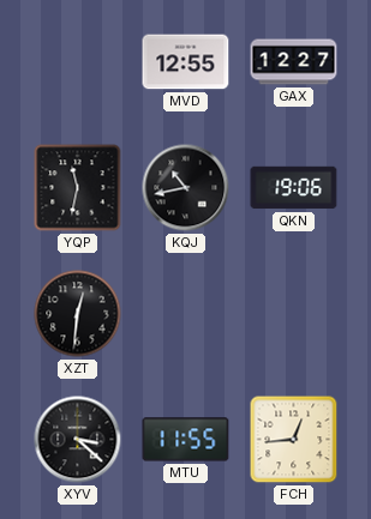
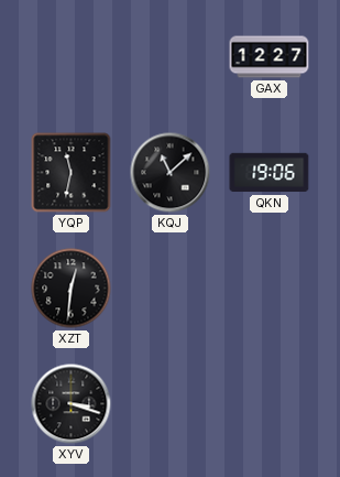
MVD: 12:55 -> none (186, 62)
KQJ: 10:43 -> 11:08 (171, 173)
XYV: 3:22 -> 3:18 (72, 404)
MTU: 11:55 -> none (186, 440)
FCH: 12:44 -> none (294, 440)
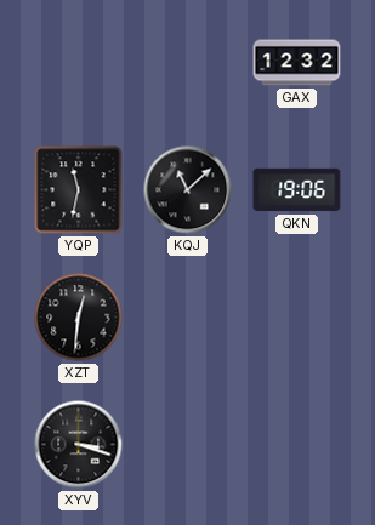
GAX: 12:27 -> 12:32 (297, 63)
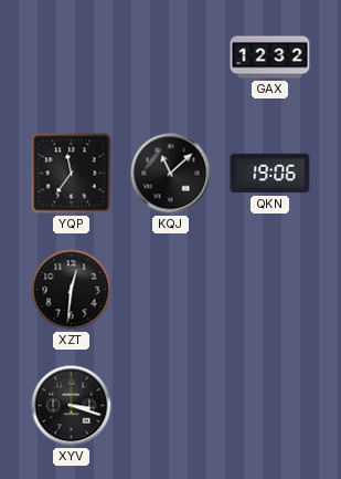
YQP: 11:32 -> 11:36 (72, 174)
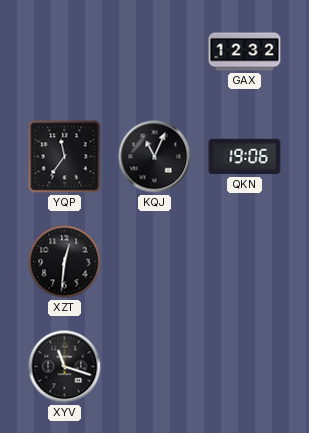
KQJ: 11:08 -> 11:04 (155, 157)
XYV: 3:18 -> 11:18 (65, 367)
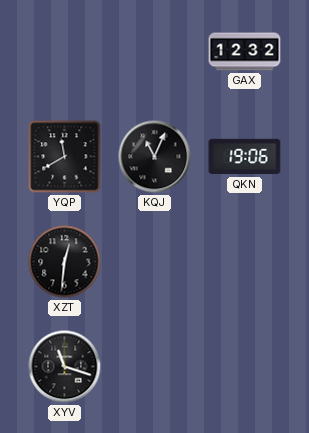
YQP: 11:36 -> 11:40 (65, 157)
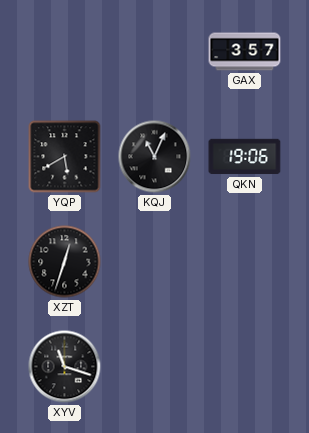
GAX: 12:32 -> 3:57 (245, 52)
YQP: 11:40 -> 5:40 (65, 157)
XZT: 12:31 -> 12:33 (65, 262)
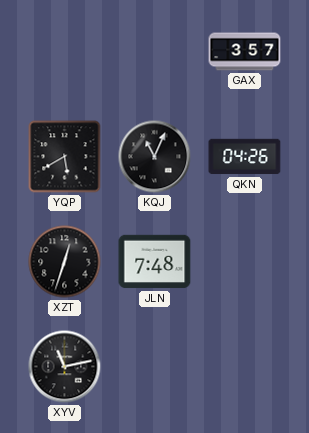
QKN: 19:06 -> 04:26 (245, 157)
JLN: none -> 7:48 (155, 262)
XYV: 11:18 -> 11:13 (65, 367)
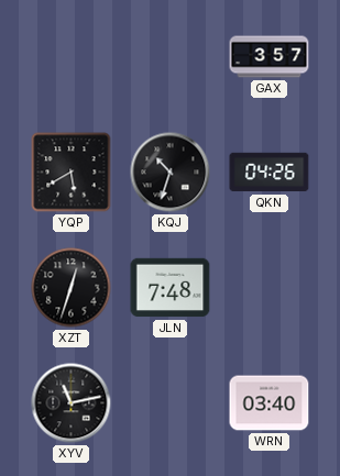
KQJ: 11:04 -> 10:33 (171, 173)
WRN: none -> 03:40 (270, 403)
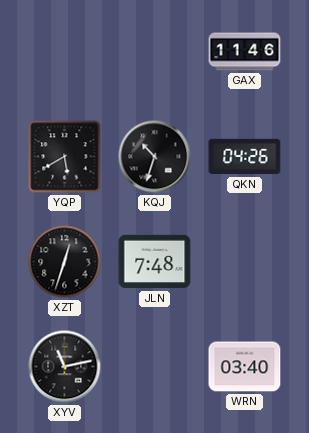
GAX: 3:57 -> 11:46 (245, 52)
